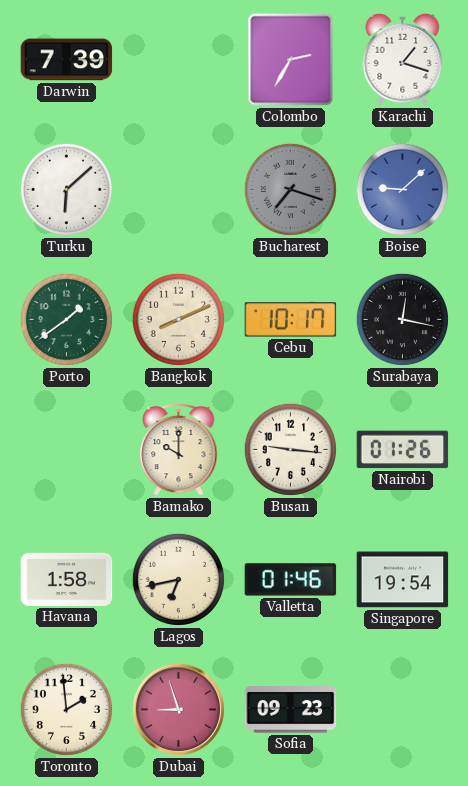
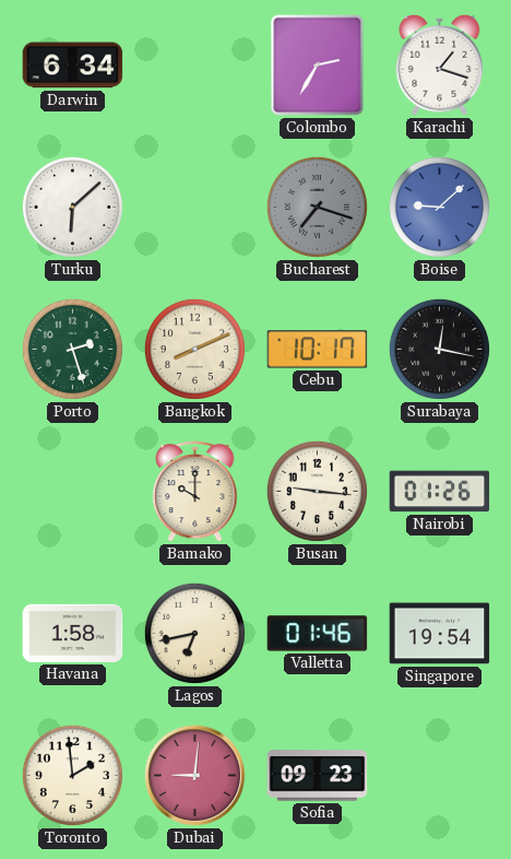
Darwin: 7:39 -> 6:34 (73, 66)
Porto: 1:39 -> 2:27 (72, 349)
Dubai: 8:57 -> 9:01 (194, 775)
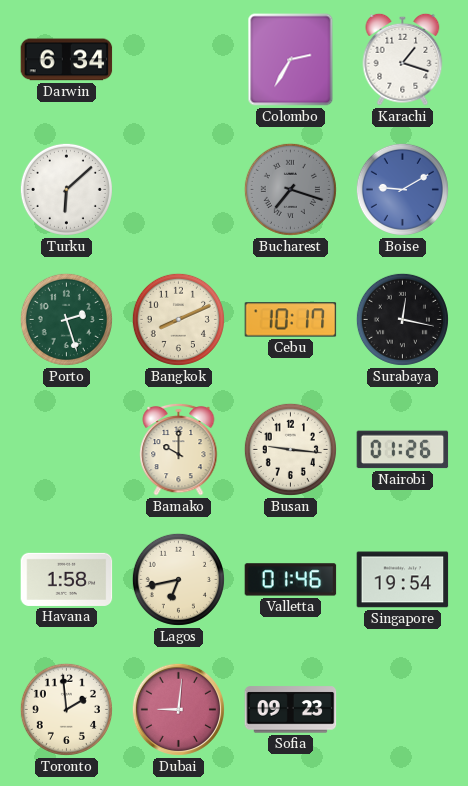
Boise: 9:08 -> 9:10 (402, 189)
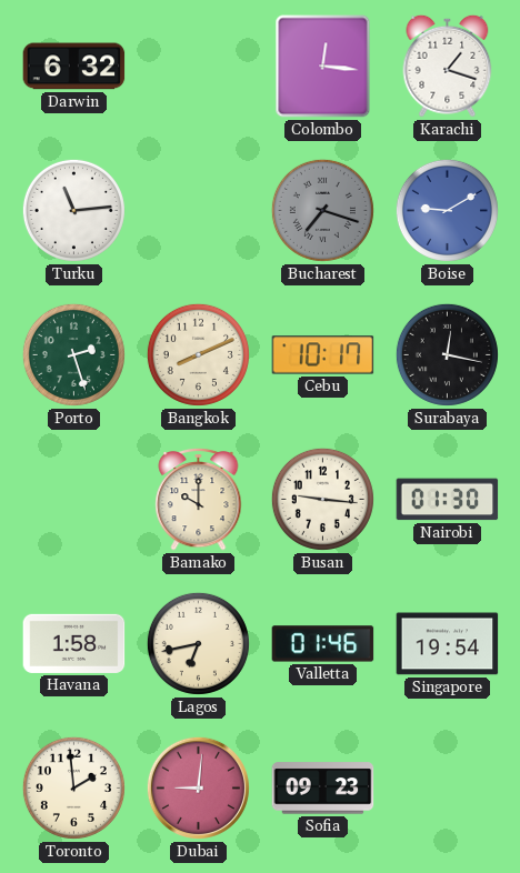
Darwin: 6:34 -> 6:32 (74, 67)
Colombo: 2:35 -> 12:16 (323, 67)
Turku: 6:08 -> 11:14 (73, 210)
Nairobi: 01:26 -> 01:30 (448, 500)
